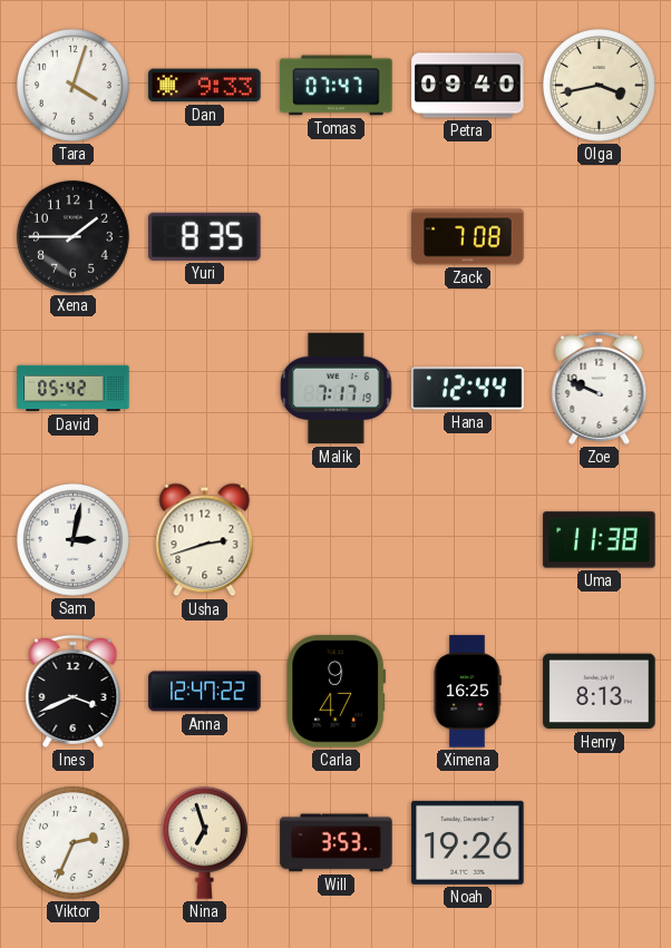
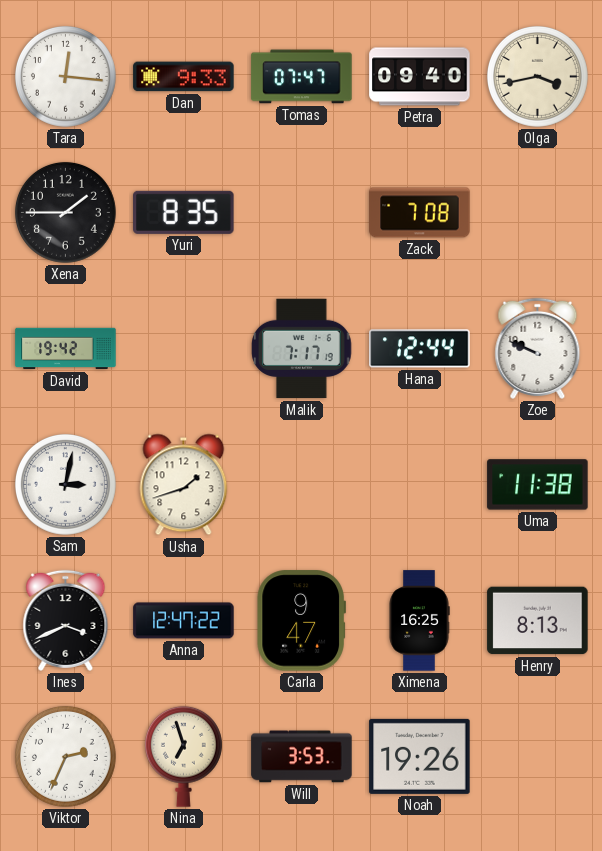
Tara: 4:03 -> 12:16 (65, 76)
David: 05:42 -> 19:42 (66, 349)
Usha: 2:42 -> 1:42 (184, 485)
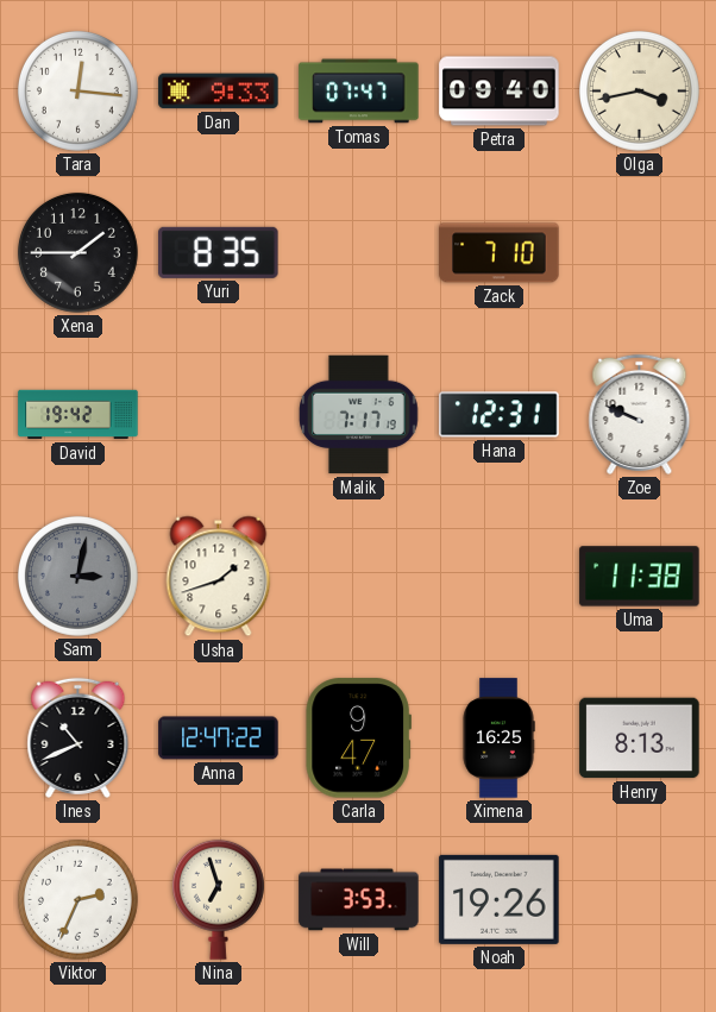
Zack: 7:08 -> 7:10 (500, 253)
Hana: 12:44 -> 12:31 (500, 415)
Sam dial: white -> grey (77, 576)
Ines: 3:41 -> 10:41 (78, 737)
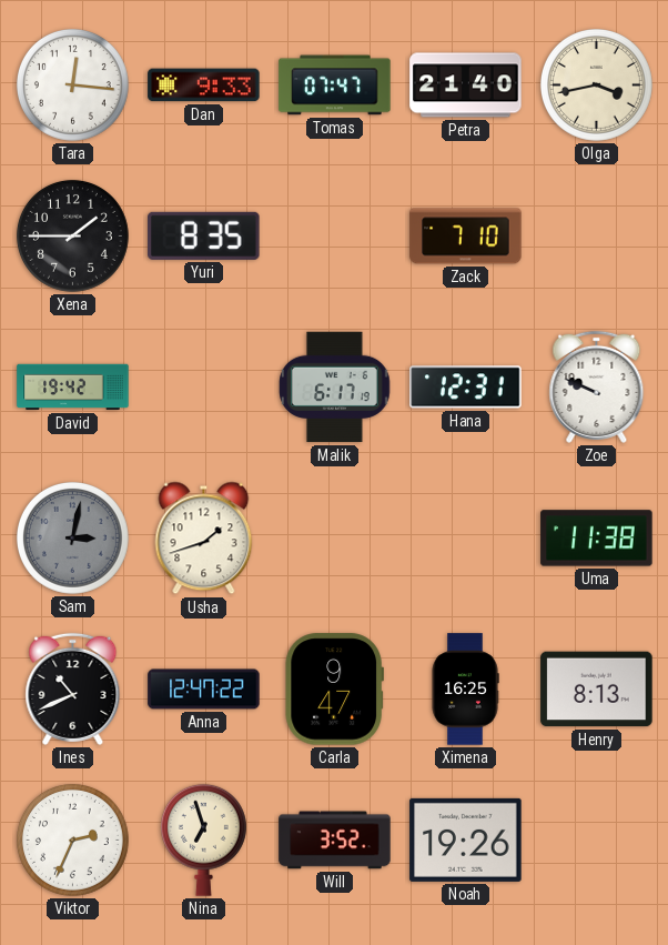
Petra: 09:40 -> 21:40 (466, 86)
Malik: 7:17 -> 6:17 (335, 388)
Will: 3:53 -> 3:52 (335, 841)
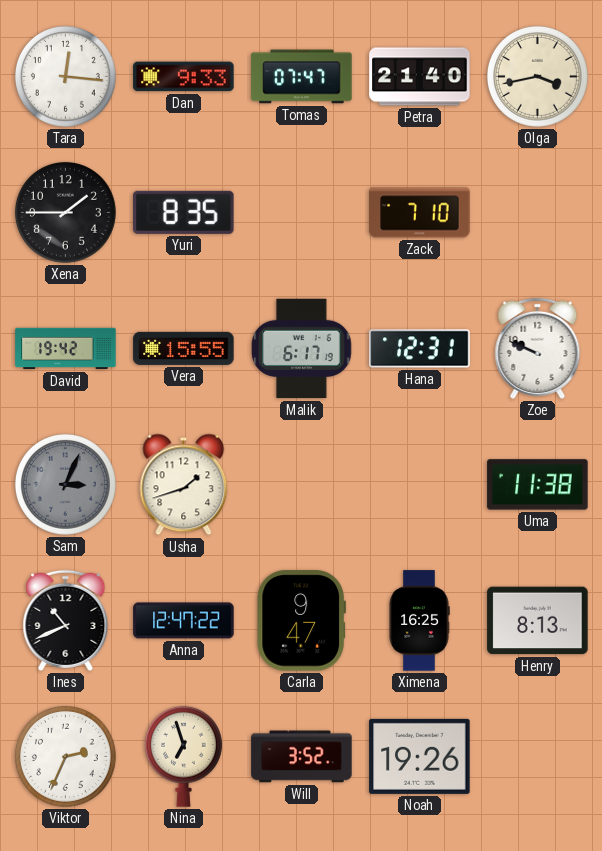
Vera: none -> 15:55 (184, 348)
Sam: 3:02 -> 3:04 (65, 484)
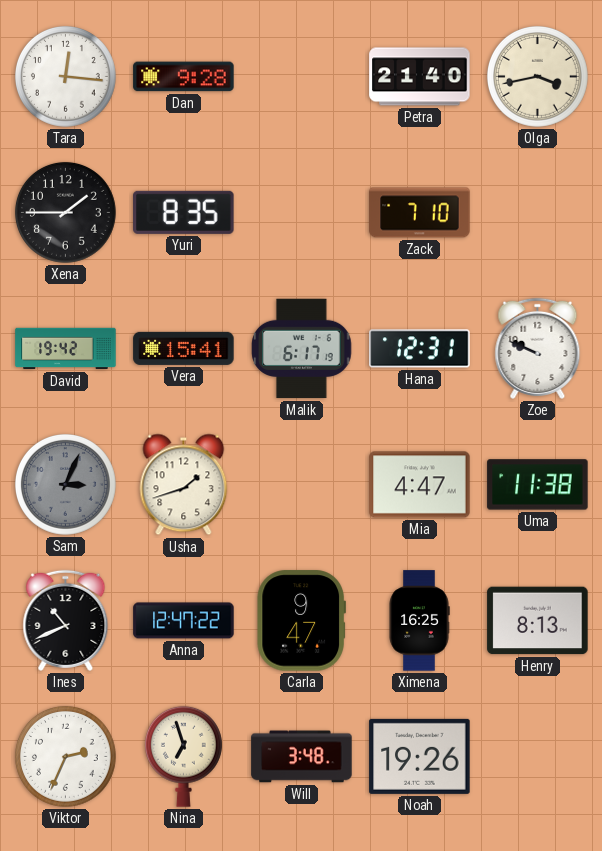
Dan: 9:33 -> 9:28 (184, 77)
Tomas: 07:47 -> none (302, 77)
Vera: 15:55 -> 15:41 (184, 348)
Mia: none -> 4:47 (420, 485)
Will: 3:52 -> 3:48 (302, 757)
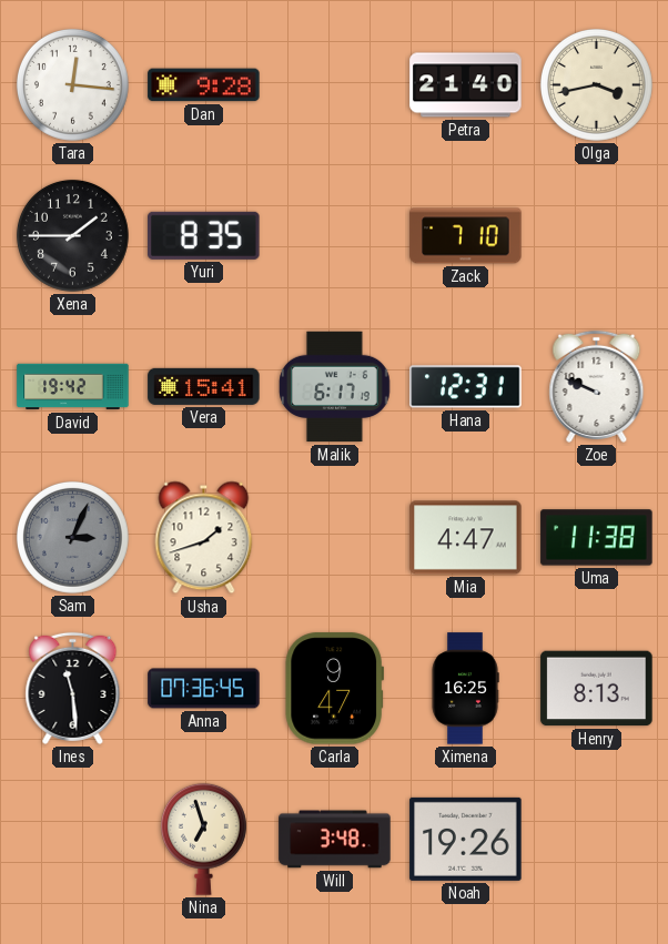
Ines: 10:41 -> 11:29 (73, 688)
Anna: 12:47 -> 07:36 (204, 689)
Viktor: 2:34 -> none (65, 756)
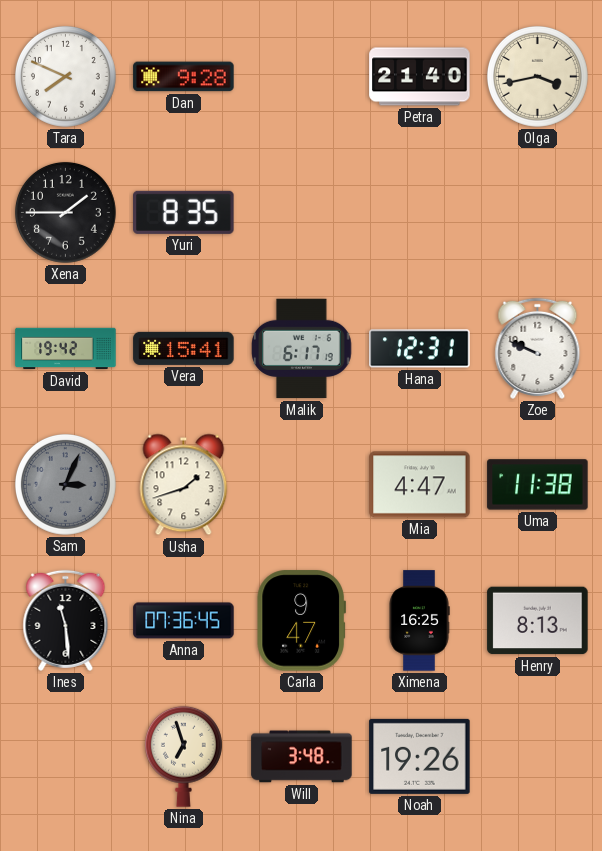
Tara: 12:16 -> 7:49 (65, 76)
Zack: 7:10 -> none (466, 236)
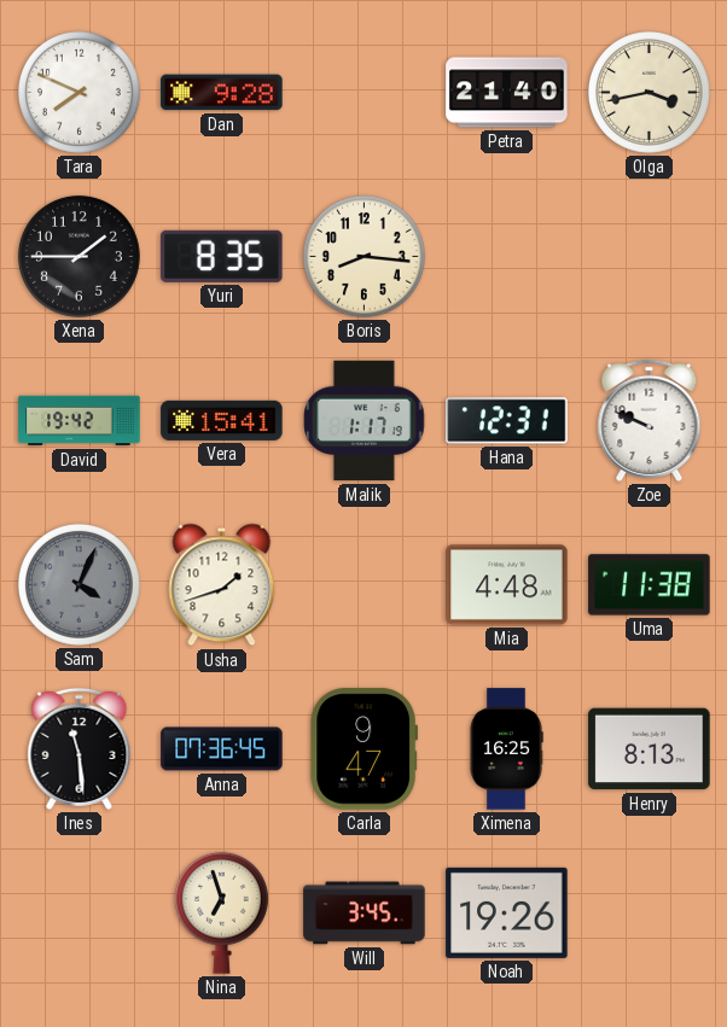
Boris: none -> 8:16 (363, 256)
Malik: 6:17 -> 1:17 (365, 421)
Sam: 3:04 -> 4:04 (78, 584)
Mia: 4:47 -> 4:48 (507, 585)
Will: 3:48 -> 3:45 (365, 914)
